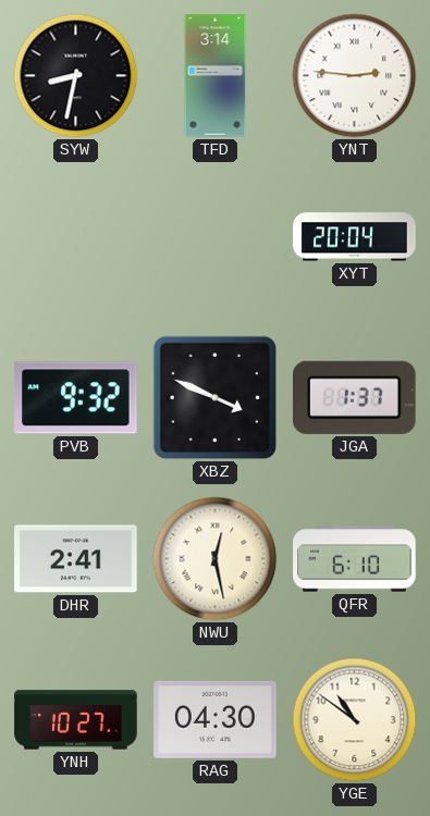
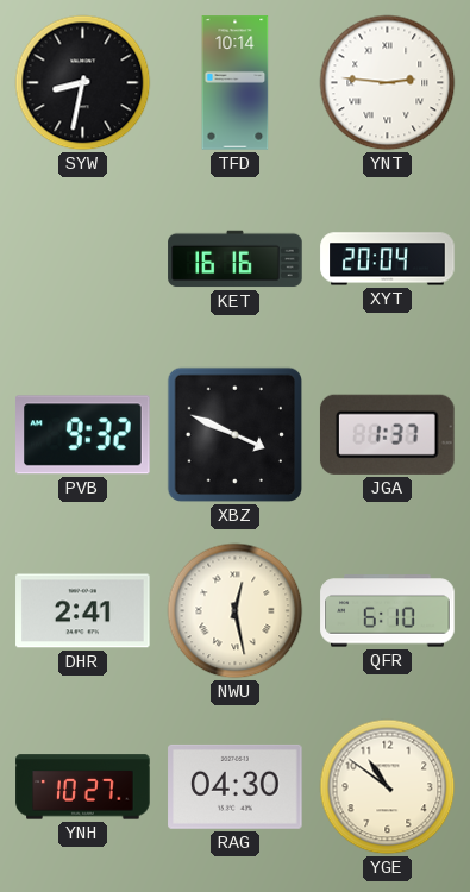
TFD: 3:14 -> 10:14 (236, 83)
KET: none -> 16:16 (236, 259)
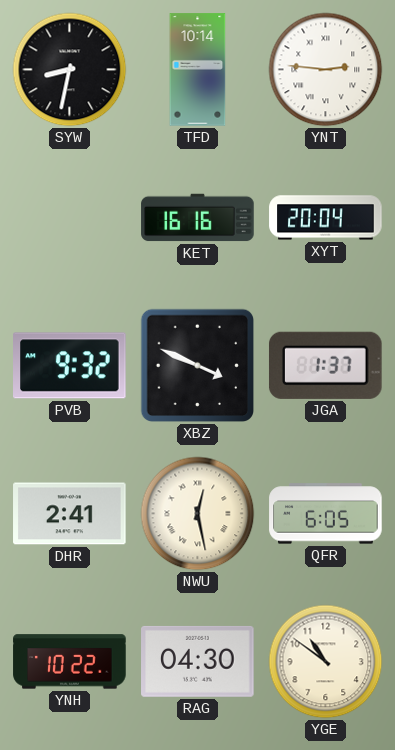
QFR: 6:10 -> 6:05 (326, 514)
YNH: 10:27 -> 10:22 (70, 662)
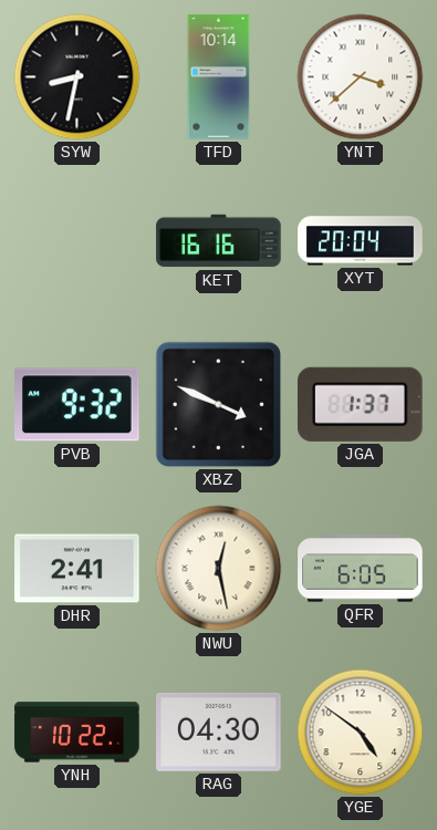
YNT: 2:46 -> 3:38 (361, 77)
YGE: 10:51 -> 4:51 (361, 733)
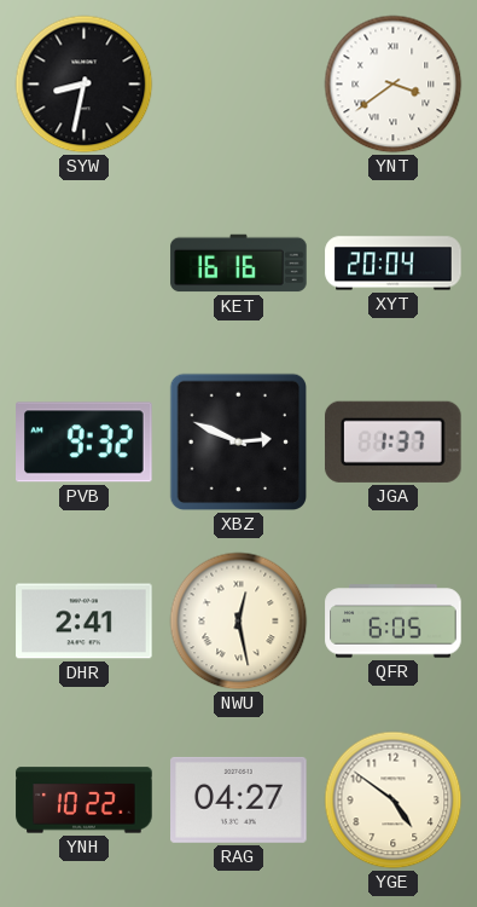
TFD: 10:14 -> none (219, 77)
YNT: 3:38 -> 3:39 (394, 85)
XBZ: 3:49 -> 2:49 (239, 443)
RAG: 04:30 -> 04:27 (239, 799)
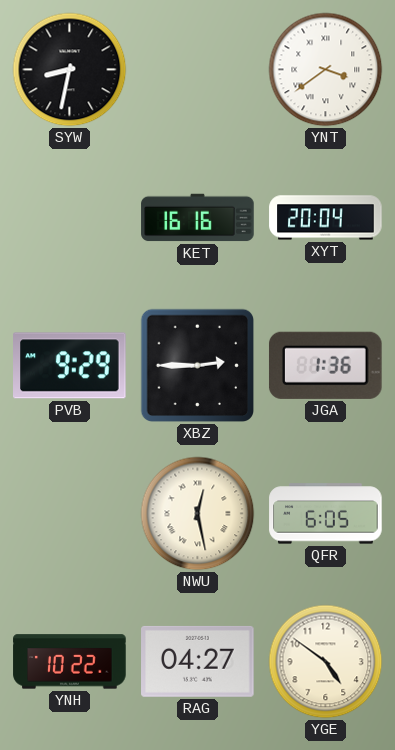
PVB: 9:32 -> 9:29 (70, 366)
XBZ: 2:49 -> 2:45 (198, 366)
JGA: 1:37 -> 1:36 (325, 365)
DHR: 2:41 -> none (85, 622)
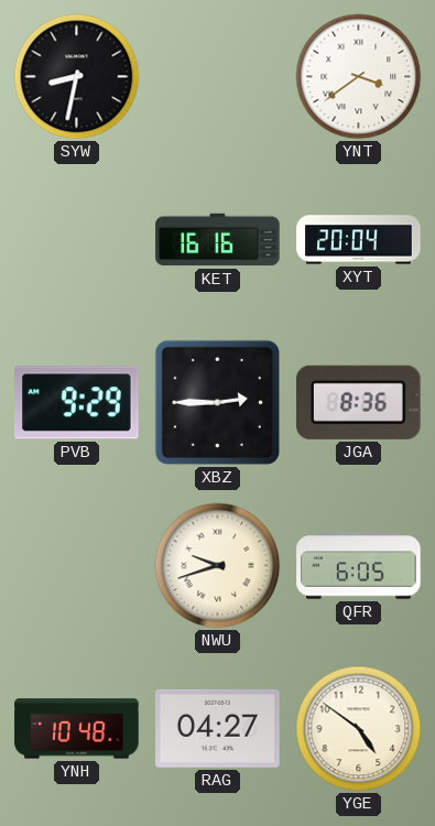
JGA: 1:36 -> 8:36 (358, 402)
NWU: 12:28 -> 9:42 (218, 566)
YNH: 10:22 -> 10:48 (77, 729)
